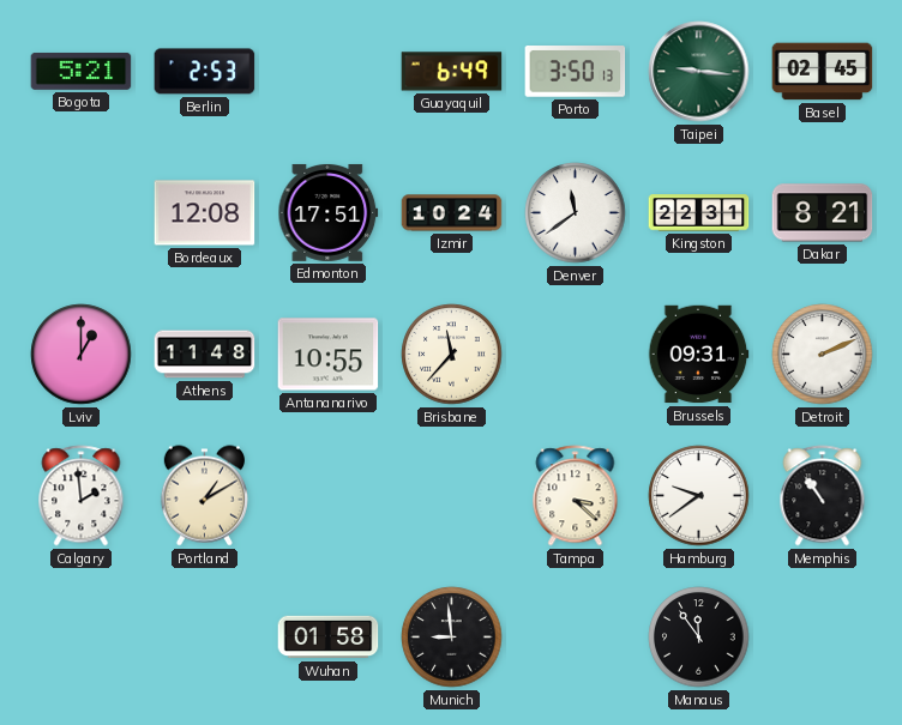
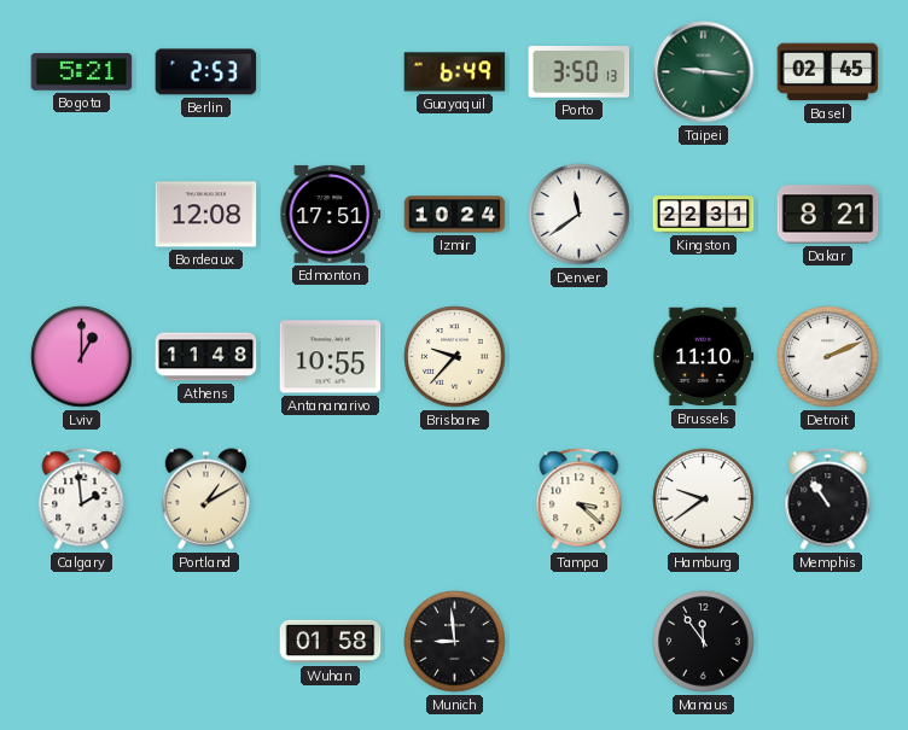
Brisbane: 11:37 -> 9:37 (455, 357)
Brussels: 09:31 -> 11:10 (703, 357)
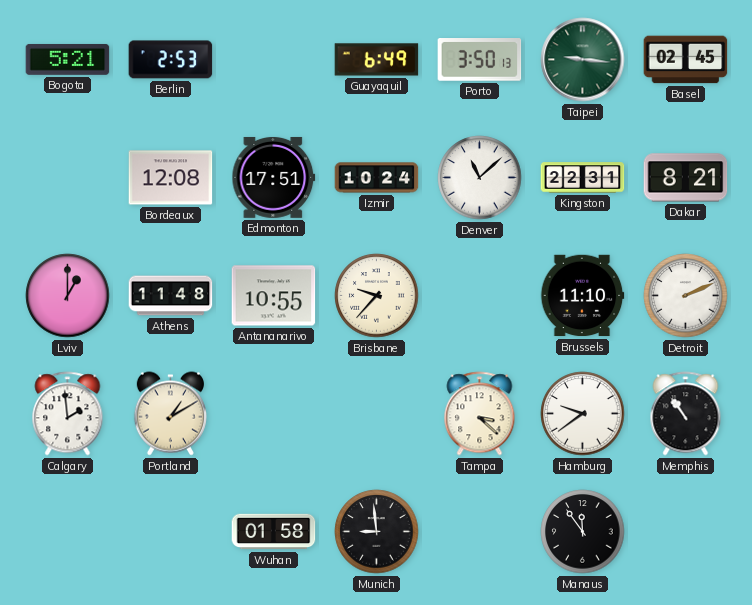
Denver: 11:39 -> 11:08 (480, 178)
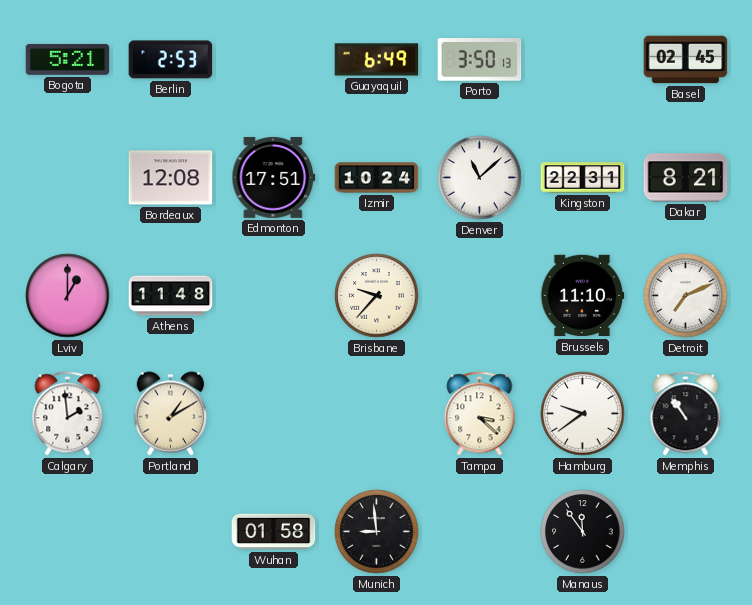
Taipei: 9:16 -> none (583, 60)
Antananarivo: 10:55 -> none (274, 296)
Detroit: 2:11 -> 7:11 (686, 296)
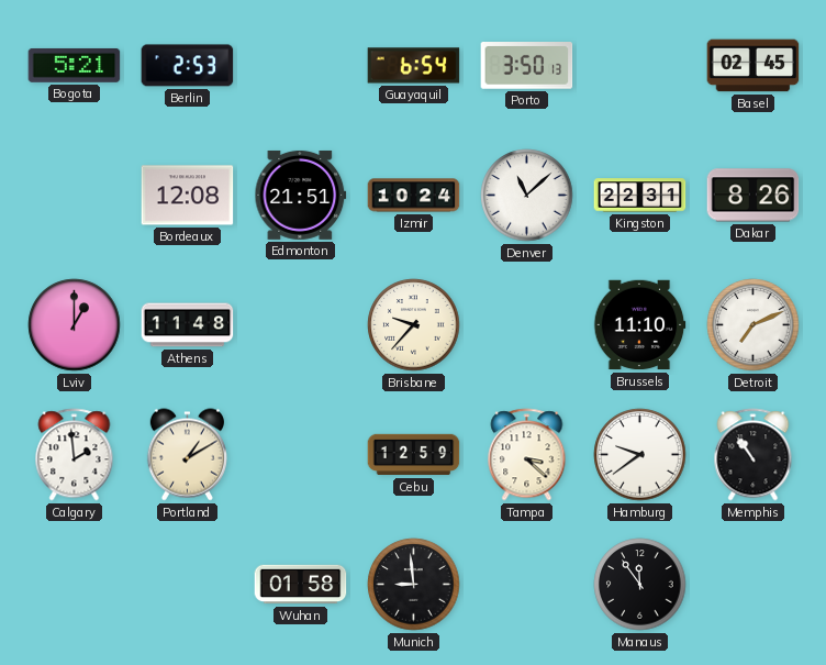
Guayaquil: 6:49 -> 6:54 (414, 66)
Edmonton: 17:51 -> 21:51 (301, 195)
Dakar: 8:21 -> 8:26 (754, 196)
Cebu: none -> 12:59 (414, 455)
